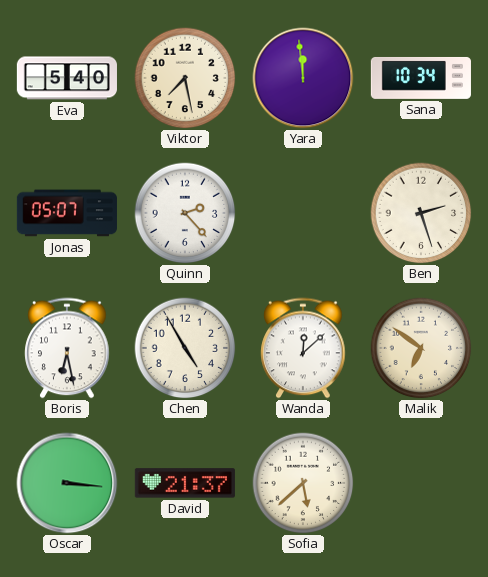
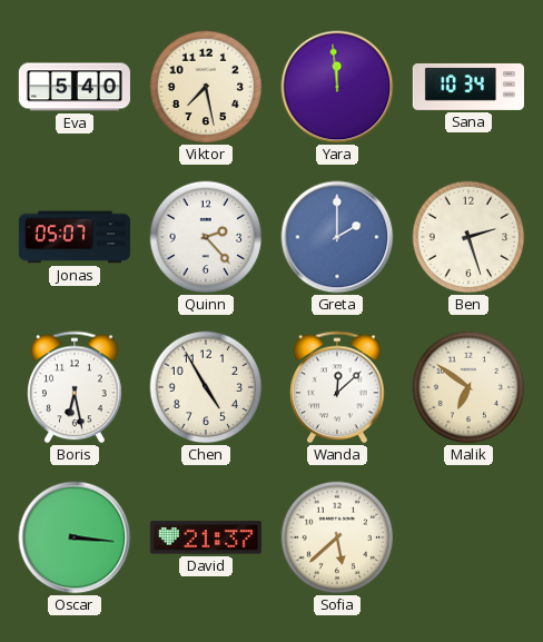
Greta: none -> 2:00 (337, 237)
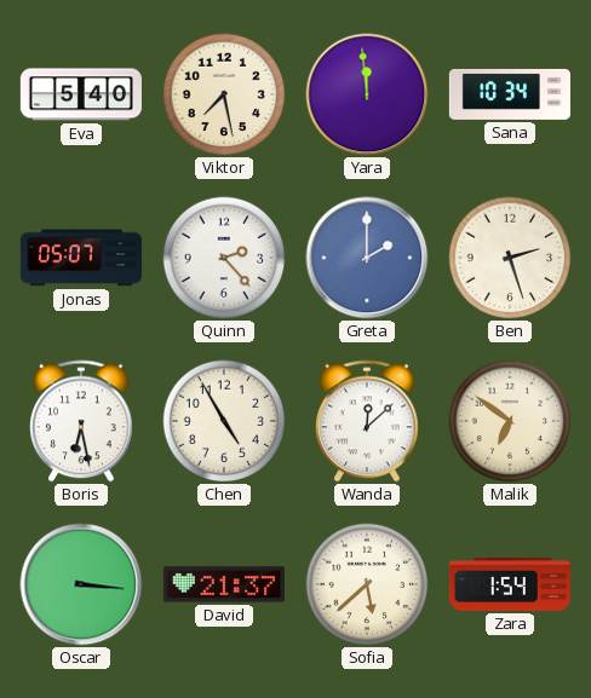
Zara: none -> 1:54 (510, 584)
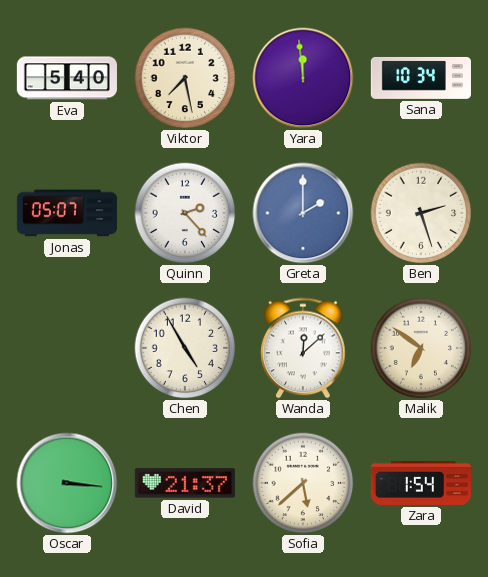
Boris: 6:28 -> none (81, 421)
